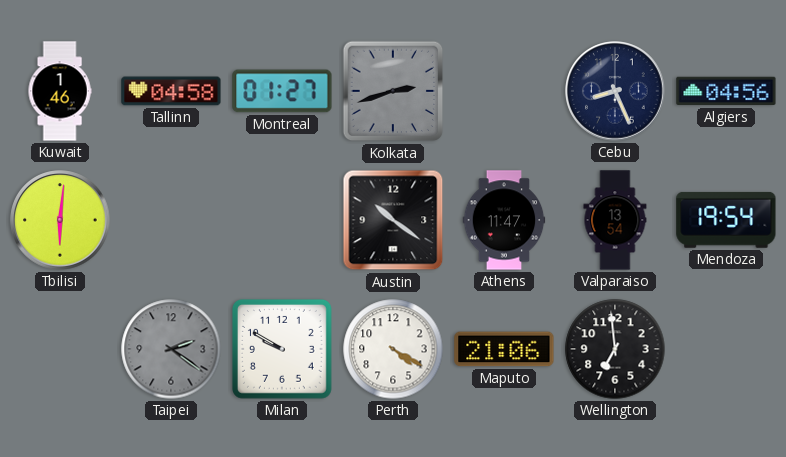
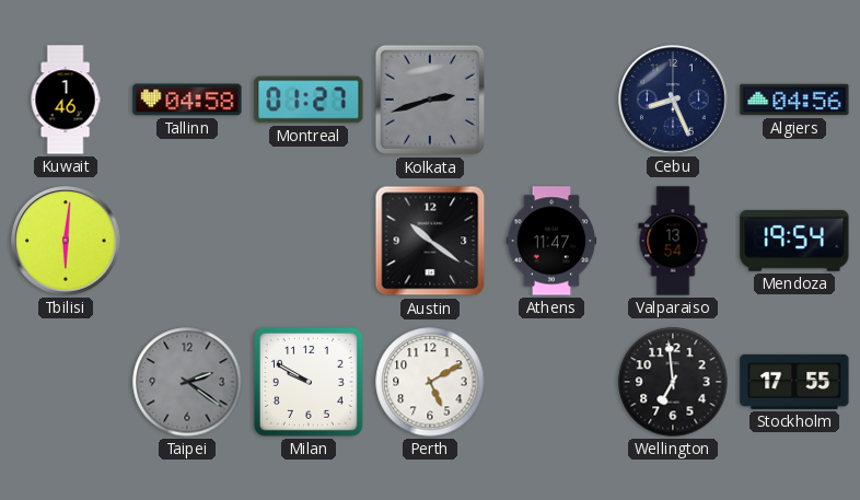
Perth: 4:20 -> 5:10 (430, 382)
Maputo: 21:06 -> none (504, 349)
Stockholm: none -> 17:55 (794, 382)
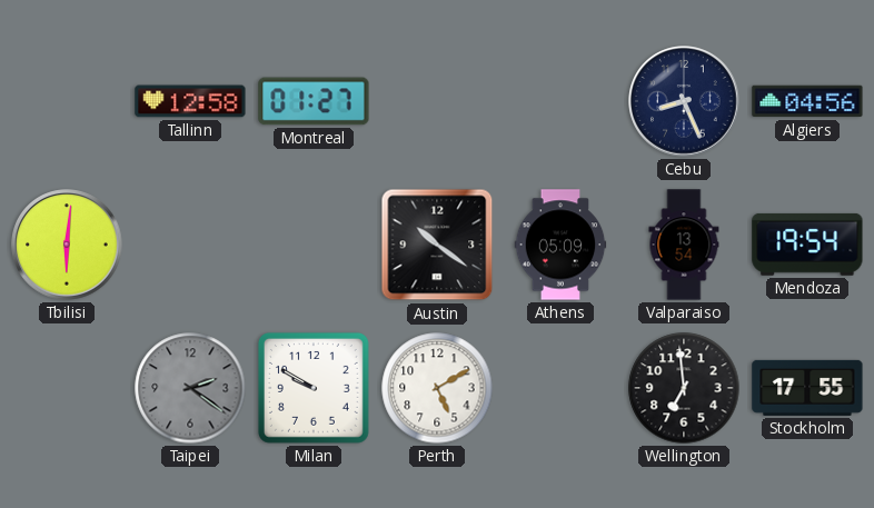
Kuwait: 1:46 -> none (66, 100)
Tallinn: 04:58 -> 12:58 (190, 101)
Kolkata: 2:42 -> none (430, 100)
Athens: 11:47 -> 05:09 (560, 245)
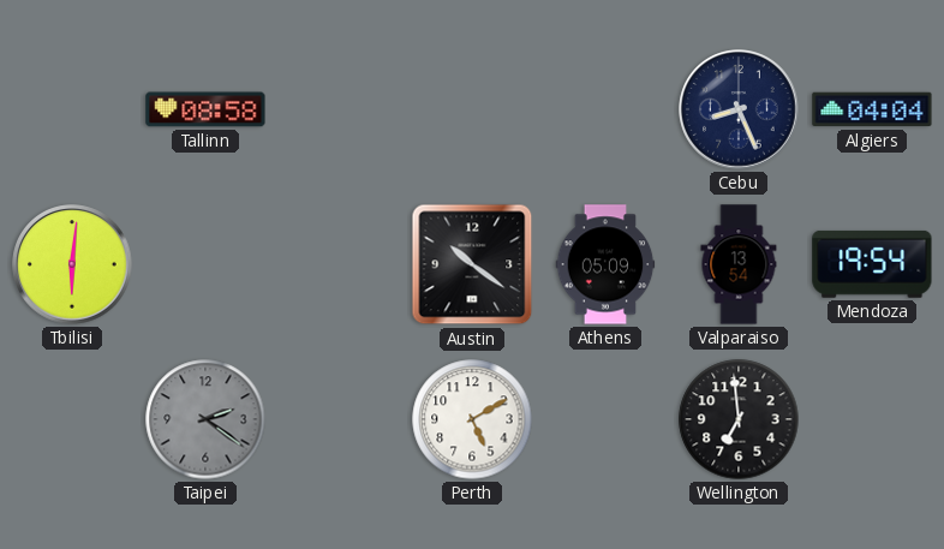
Tallinn: 12:58 -> 08:58 (205, 109)
Montreal: 01:27 -> none (314, 101)
Algiers: 04:56 -> 04:04 (872, 109)
Milan: 9:50 -> none (314, 388)
Stockholm: 17:55 -> none (807, 388)
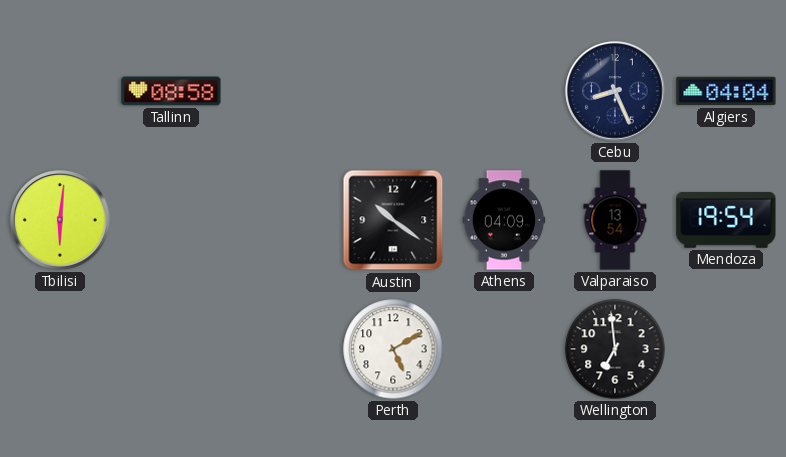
Athens: 05:09 -> 04:09 (504, 220)
Taipei: 2:21 -> none (205, 419)
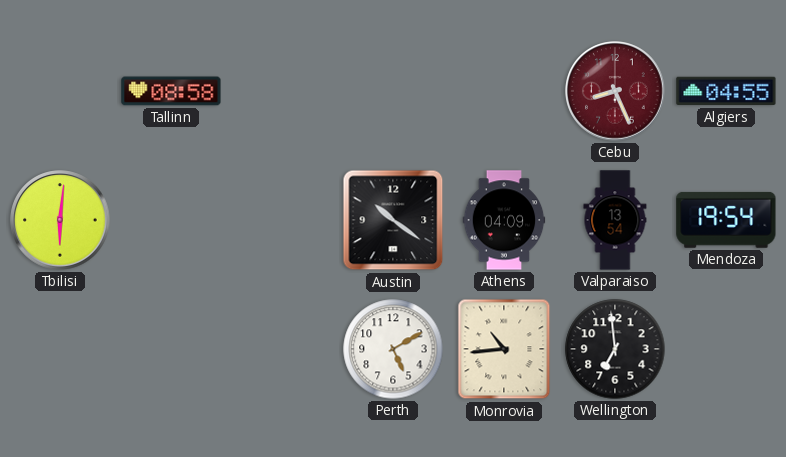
Cebu dial: navy -> burgundy (615, 91)
Algiers: 04:04 -> 04:55 (726, 91)
Monrovia: none -> 10:44 (504, 349)
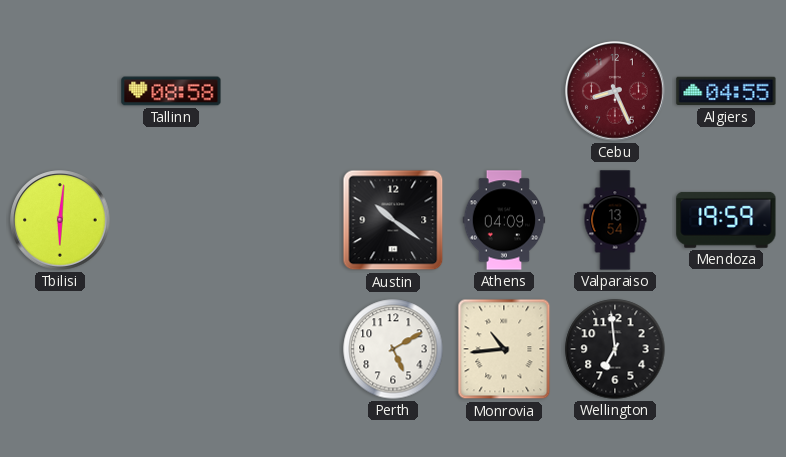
Mendoza: 19:54 -> 19:59 (726, 220)
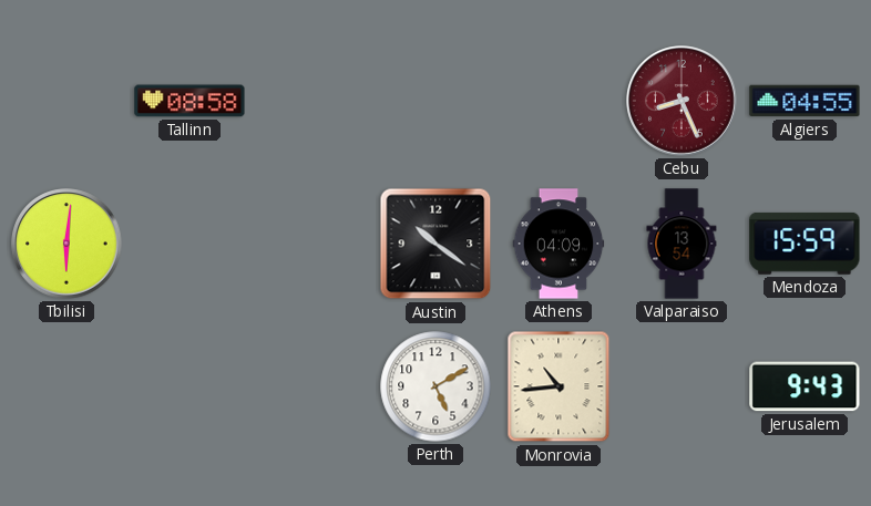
Mendoza: 19:59 -> 15:59 (805, 244)
Wellington: 6:59 -> none (615, 349)
Jerusalem: none -> 9:43 (805, 386)
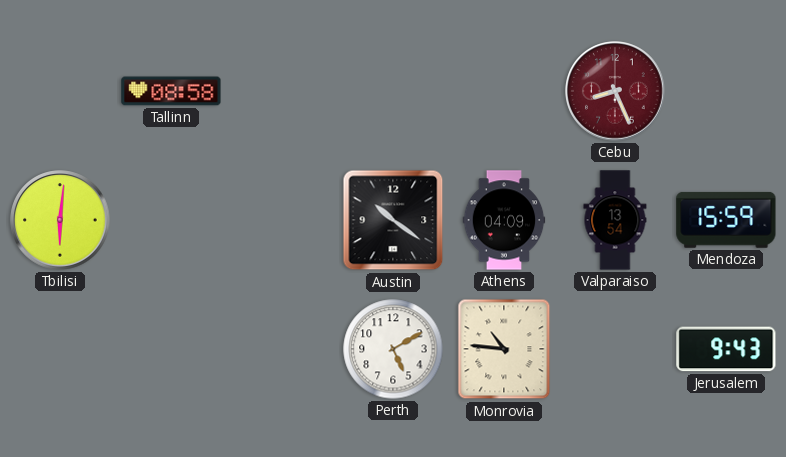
Algiers: 04:55 -> none (805, 101)
Monrovia: 10:44 -> 10:46 (504, 349)
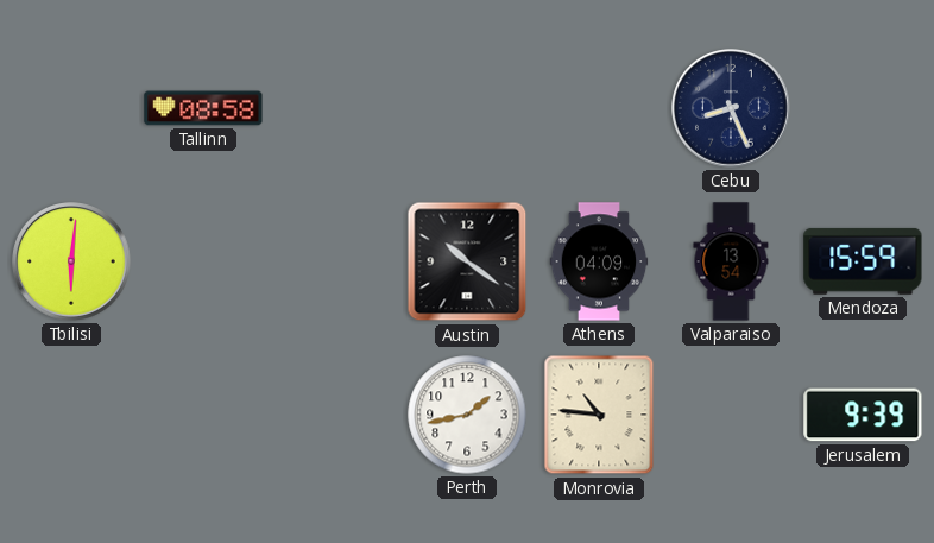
Cebu dial: burgundy -> navy (731, 108)
Perth: 5:10 -> 1:43 (467, 415)
Jerusalem: 9:43 -> 9:39 (863, 415)
